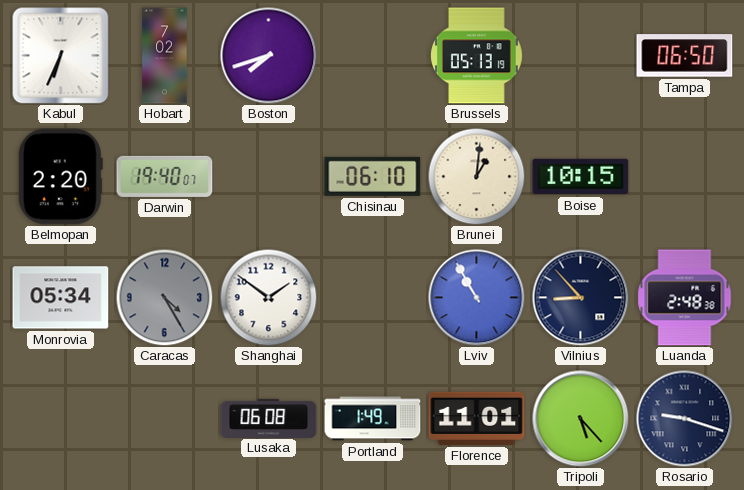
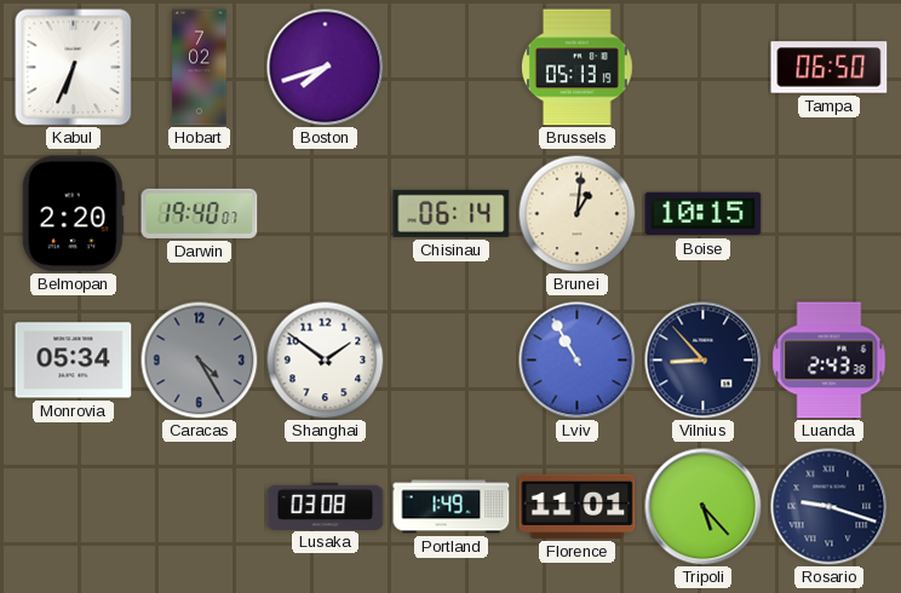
Chisinau: 06:10 -> 06:14 (452, 213)
Luanda: 2:48 -> 2:43 (830, 361)
Lusaka: 06:08 -> 03:08 (326, 506)
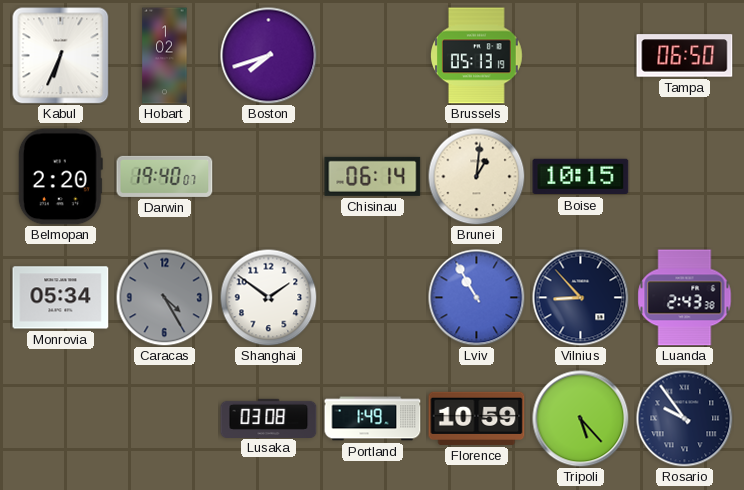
Hobart: 7:02 -> 1:02 (165, 56)
Florence: 11:01 -> 10:59 (477, 418)
Rosario: 9:18 -> 9:54 (685, 419)
